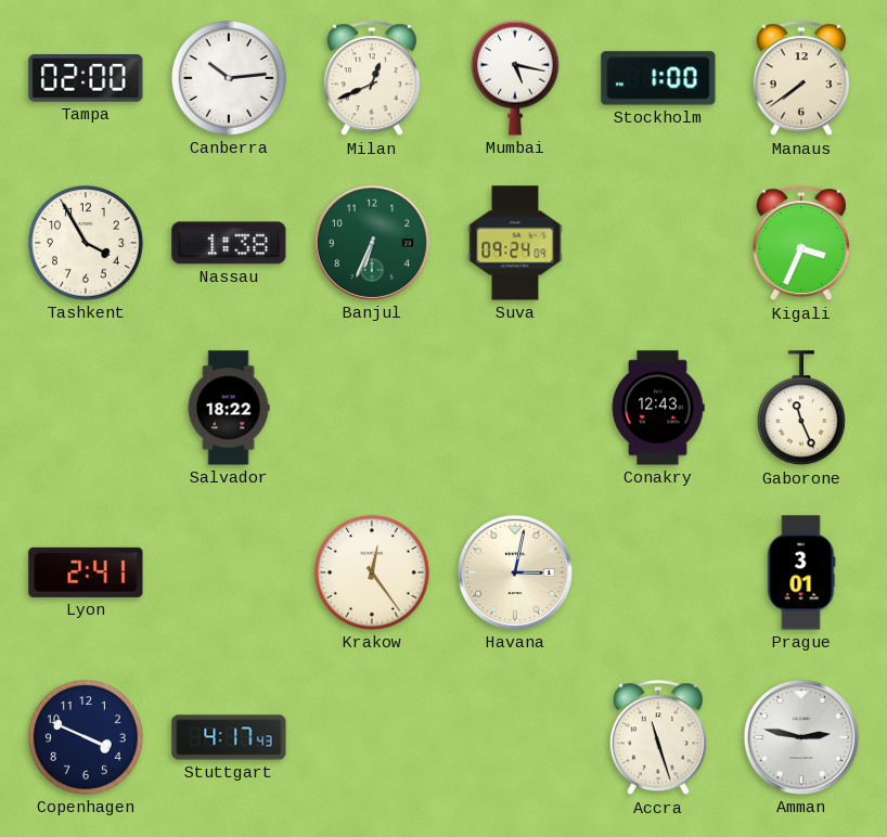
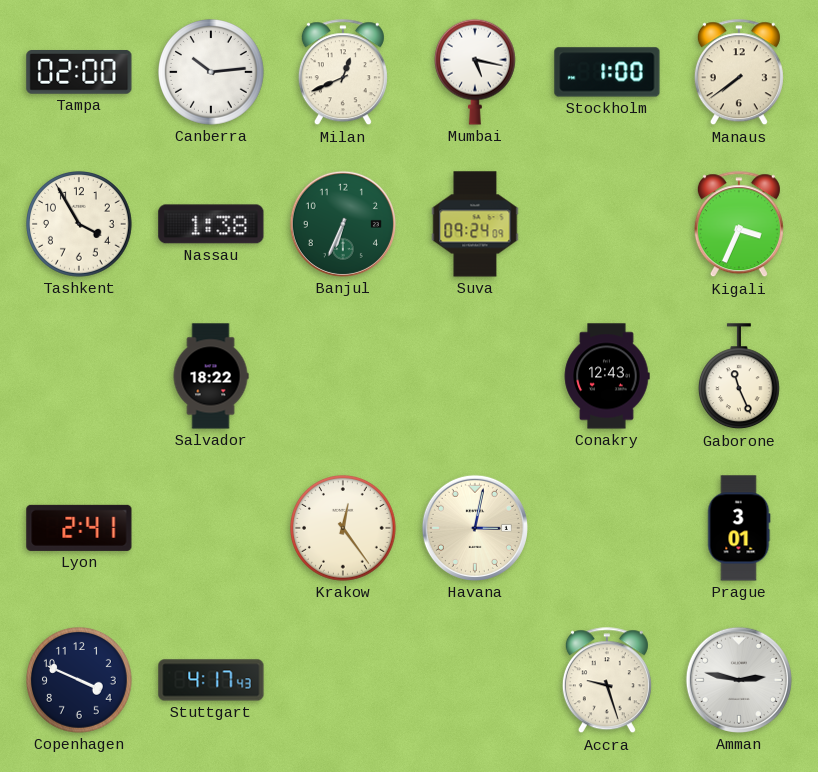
Accra: 11:27 -> 9:27 (607, 681)
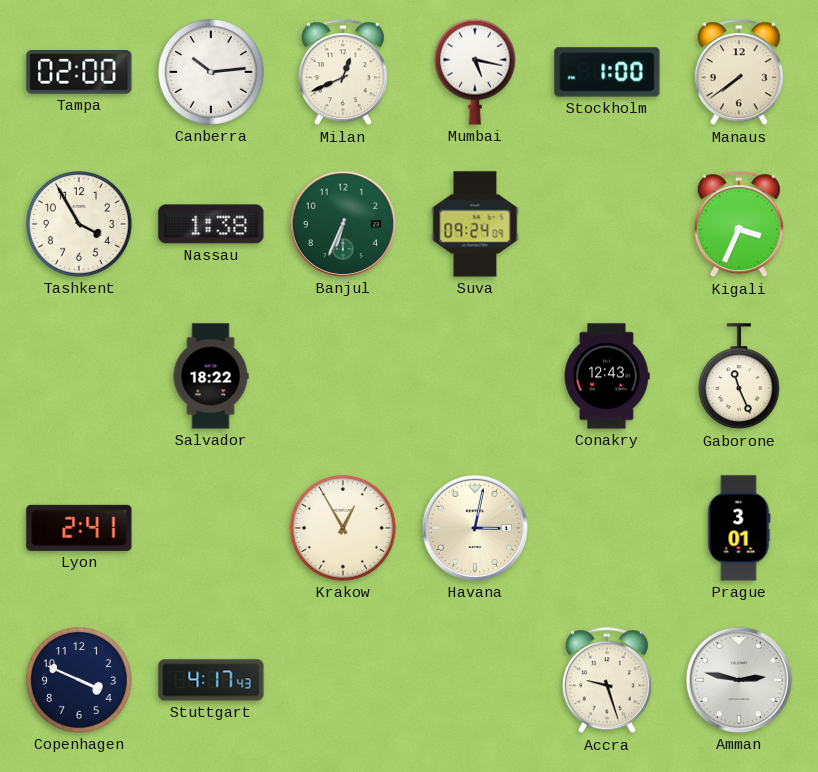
Krakow: 12:24 -> 12:55 (344, 529)
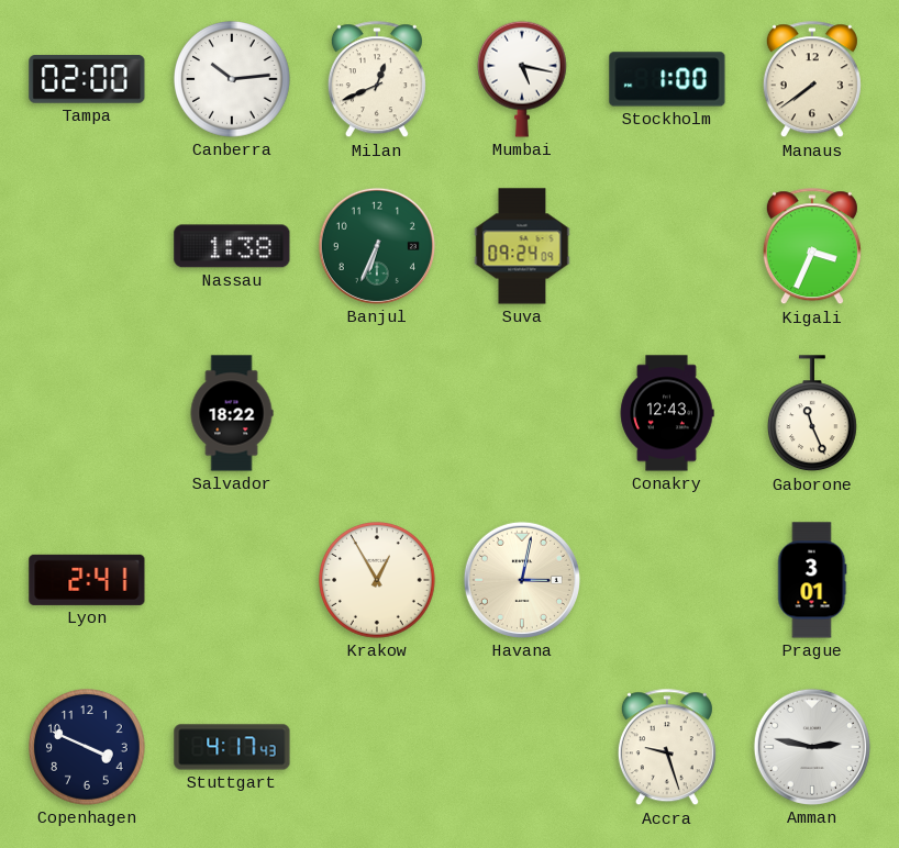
Tashkent: 3:55 -> none (80, 225)
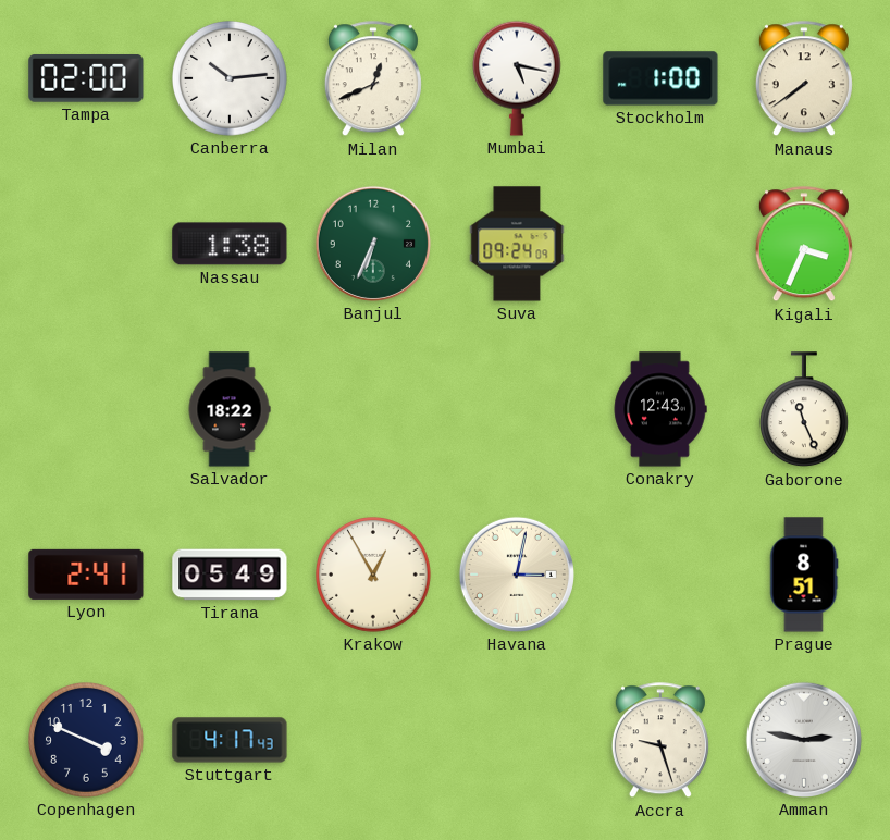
Tirana: none -> 05:49 (230, 575)
Prague: 3:01 -> 8:51 (804, 575)
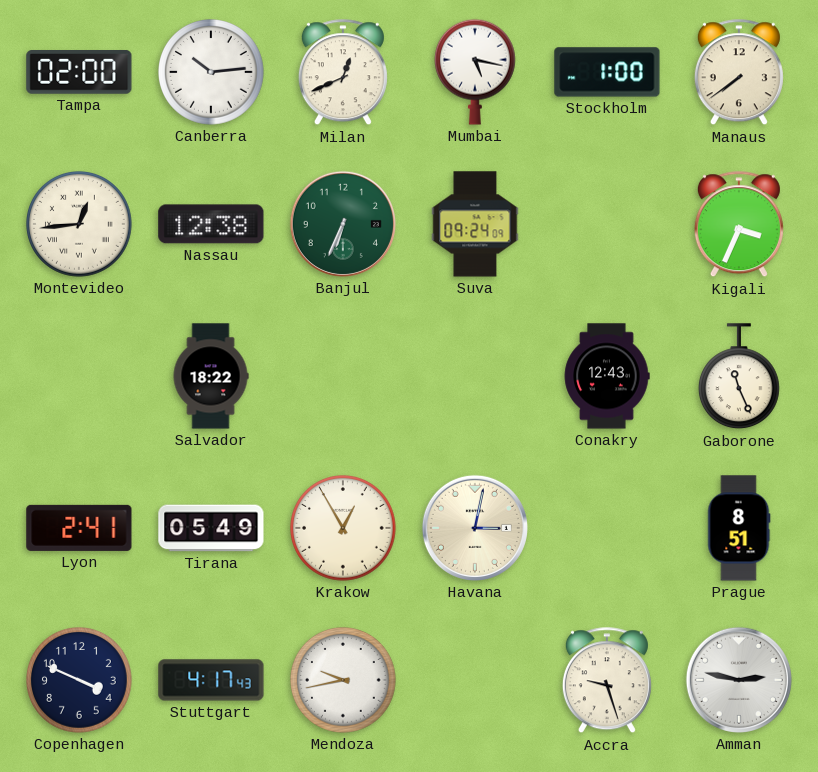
Montevideo: none -> 12:44 (80, 225)
Nassau: 1:38 -> 12:38 (211, 224)
Mendoza: none -> 9:43 (344, 681)
